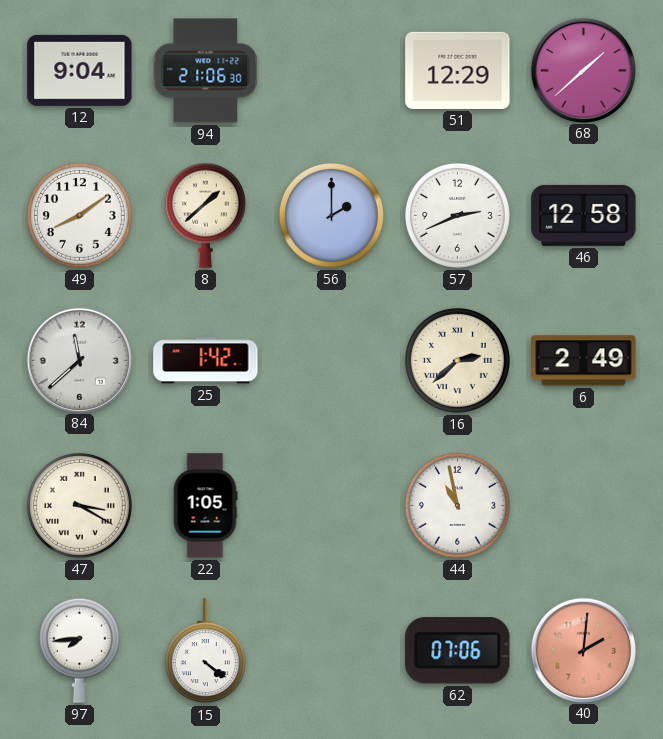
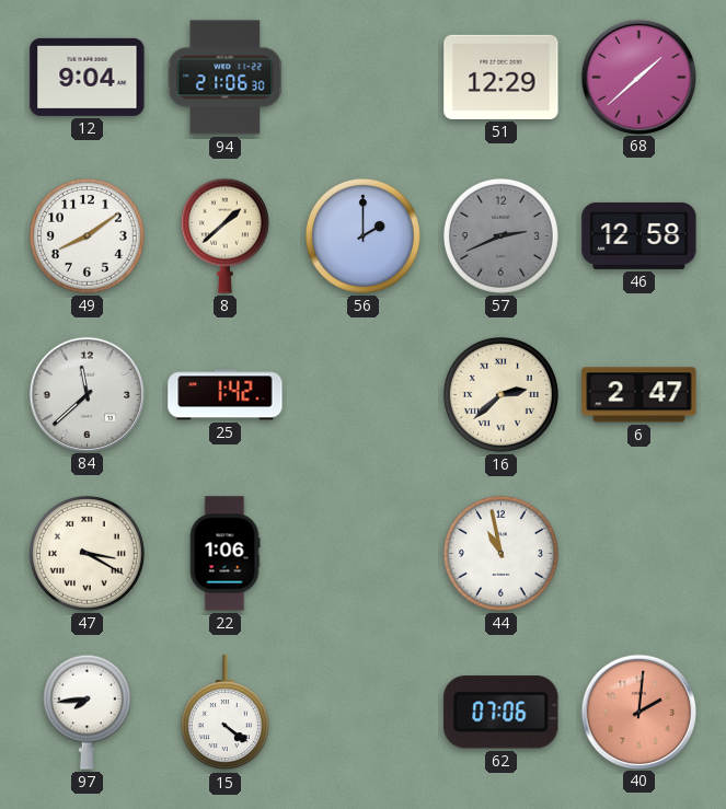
57 dial: white -> grey (500, 235)
6: 2:49 -> 2:47 (639, 395)
22: 1:05 -> 1:06 (224, 554)
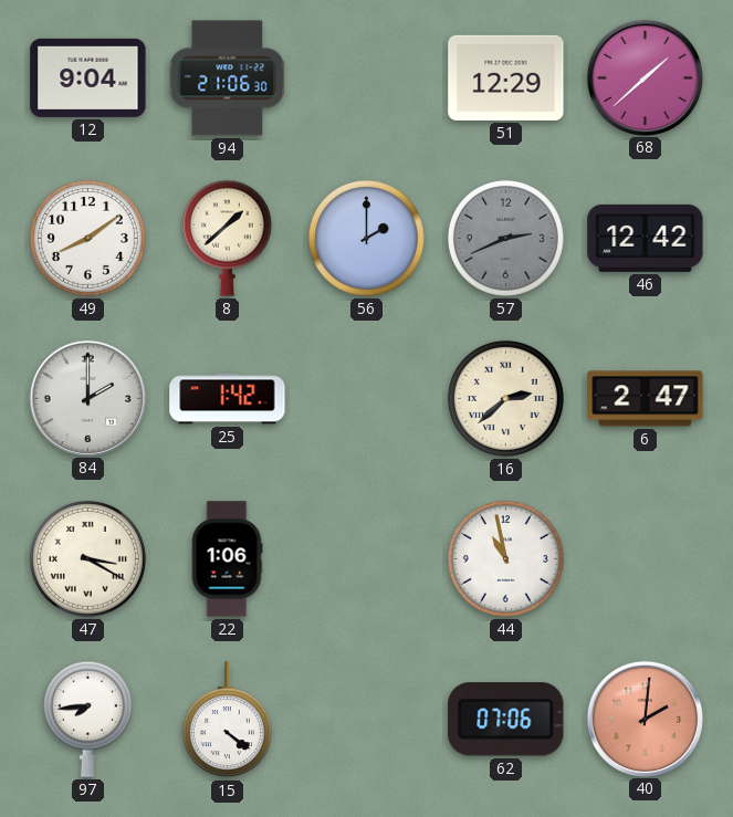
46: 12:58 -> 12:42 (646, 238)
84: 11:38 -> 2:00 (87, 398)
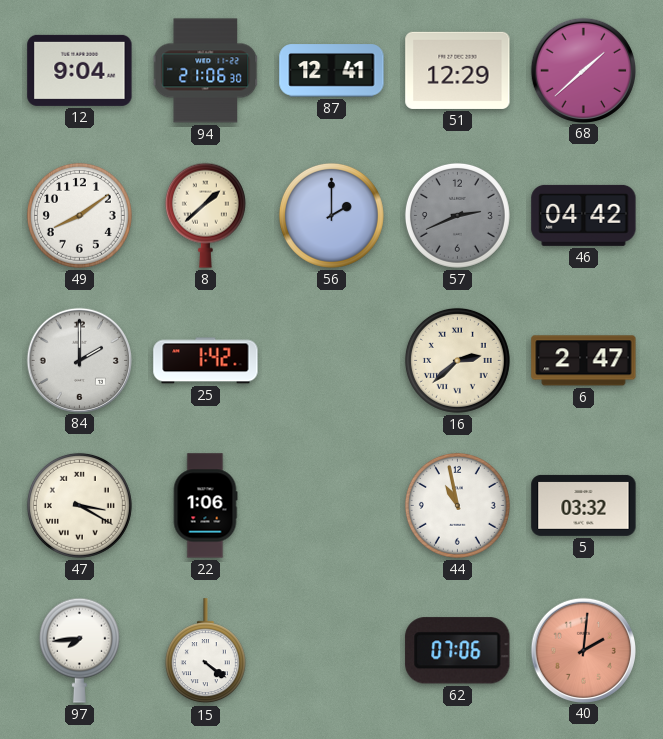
87: none -> 12:41 (332, 71)
46: 12:42 -> 04:42 (584, 215)
5: none -> 03:32 (584, 505)
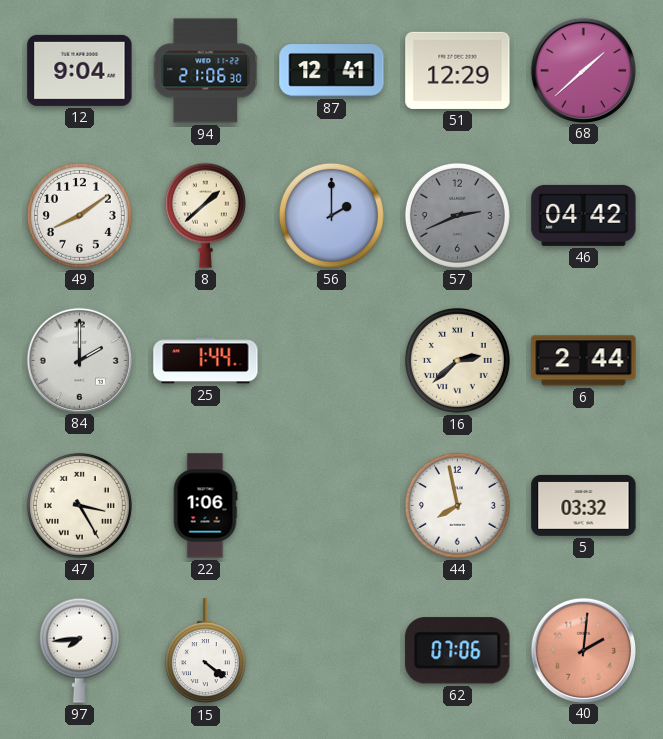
25: 1:42 -> 1:44 (206, 361)
6: 2:47 -> 2:44 (584, 361)
47: 3:20 -> 3:25 (79, 505)
44: 10:58 -> 7:58 (457, 505)
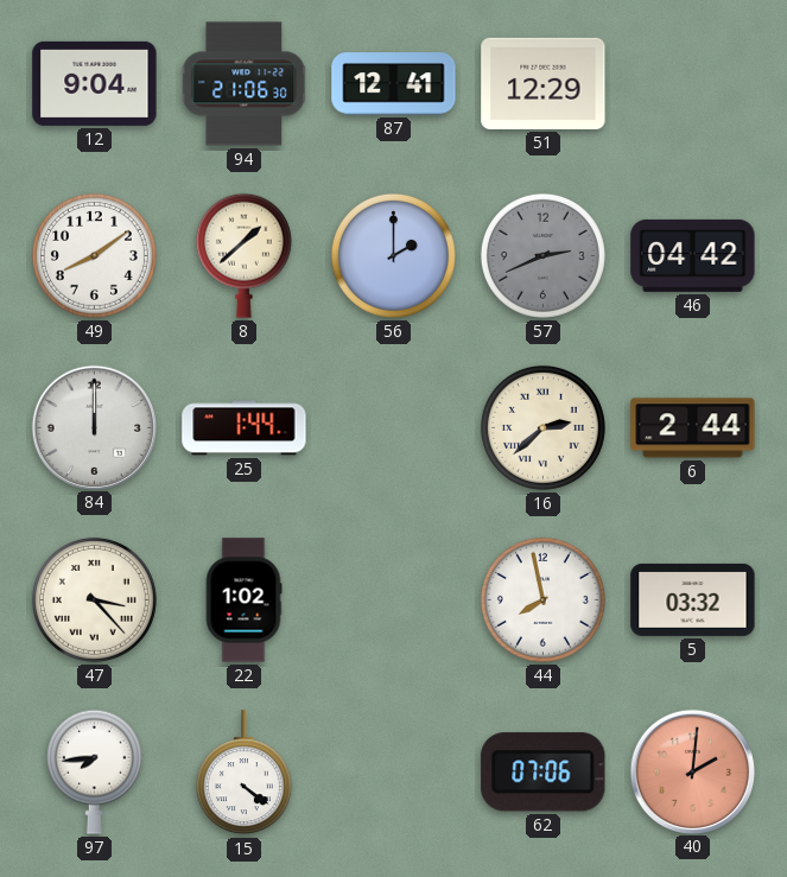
68: 1:38 -> none (583, 70)
84: 2:00 -> 12:00 (94, 427)
47: 3:25 -> 3:23 (94, 599)
22: 1:06 -> 1:02 (243, 600)
